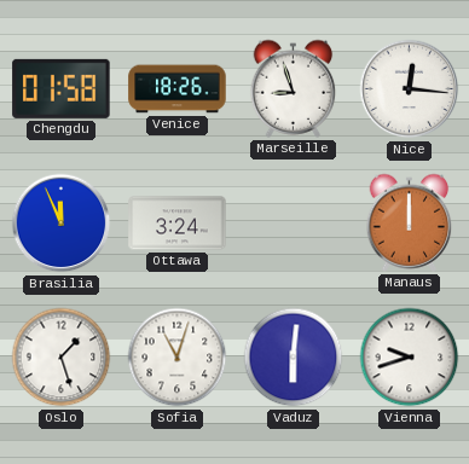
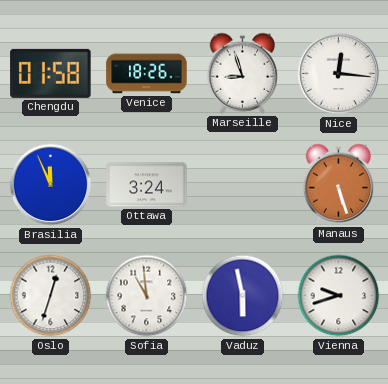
Manaus: 12:00 -> 5:27 (339, 184)
Oslo: 1:27 -> 12:33 (51, 296)
Sofia: 11:03 -> 10:59 (147, 296)
Vaduz: 6:01 -> 5:58 (243, 296)
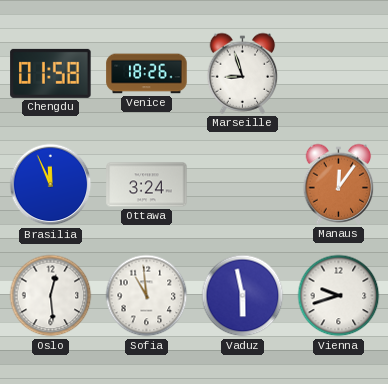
Nice: 12:16 -> none (339, 74)
Manaus: 5:27 -> 12:06 (339, 184)
Oslo: 12:33 -> 12:29 (51, 296)
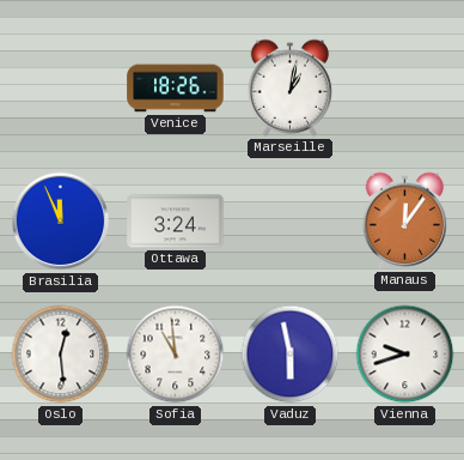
Chengdu: 01:58 -> none (51, 73)
Marseille: 8:57 -> 1:02 (291, 87)
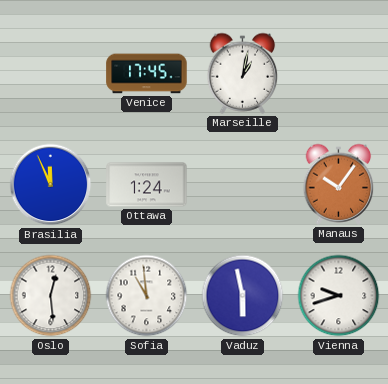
Venice: 18:26 -> 17:45 (147, 74)
Ottawa: 3:24 -> 1:24 (147, 185)
Manaus: 12:06 -> 10:06 (339, 184)
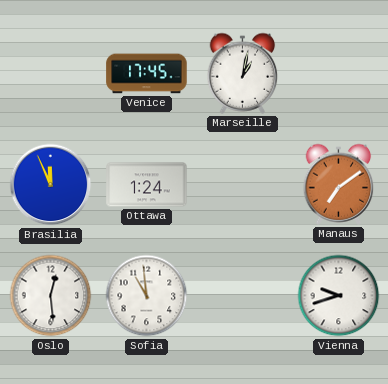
Manaus: 10:06 -> 7:09 (339, 184)
Vaduz: 5:58 -> none (243, 296)
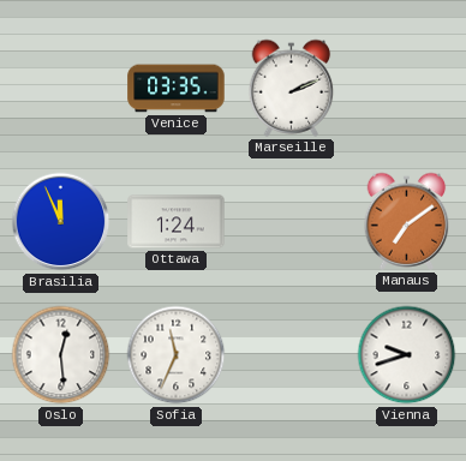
Venice: 17:45 -> 03:35 (177, 89)
Marseille: 1:02 -> 2:11 (292, 88)
Sofia: 10:59 -> 11:34 (177, 355)
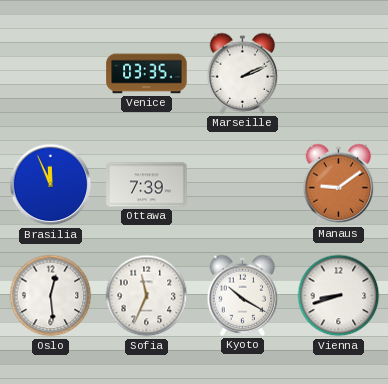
Ottawa: 1:24 -> 7:39 (147, 185)
Manaus: 7:09 -> 9:09 (339, 184)
Kyoto: none -> 10:20 (243, 295)
Vienna: 9:42 -> 8:42 (339, 296)
